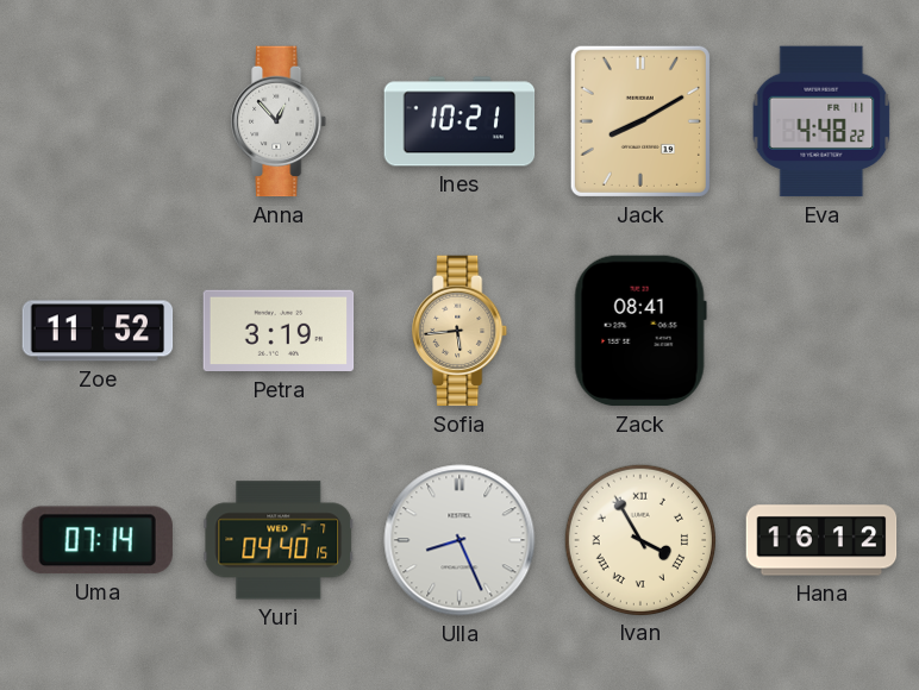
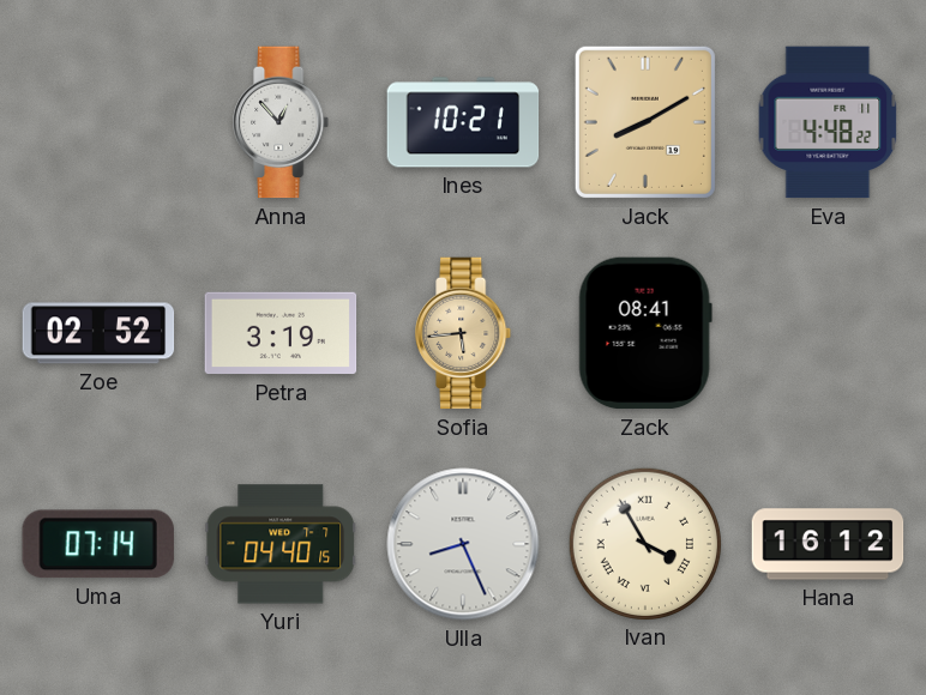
Zoe: 11:52 -> 02:52 (98, 333)
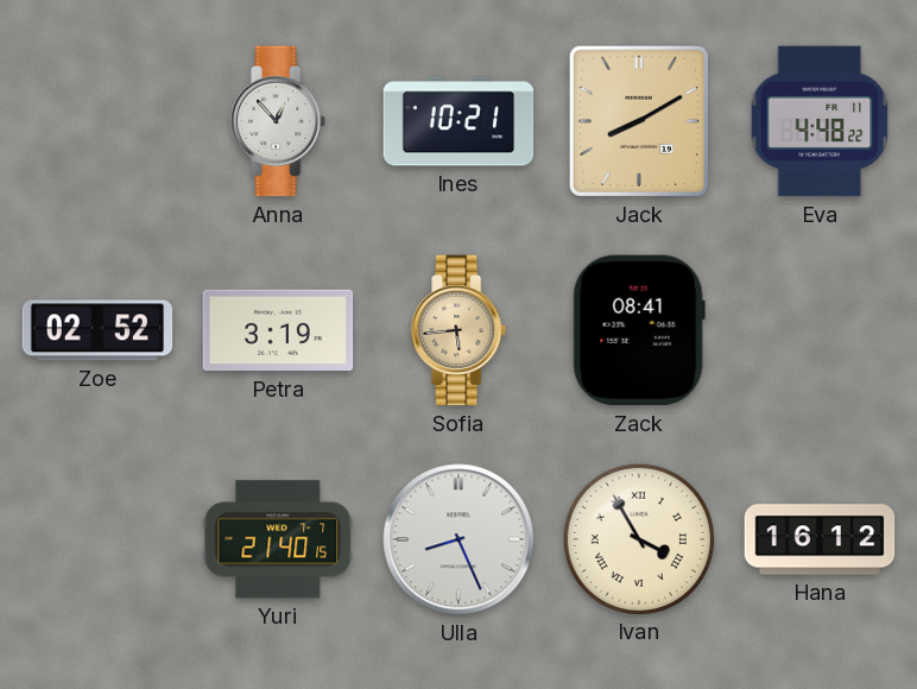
Uma: 07:14 -> none (98, 544)
Yuri: 04:40 -> 21:40 (278, 539)
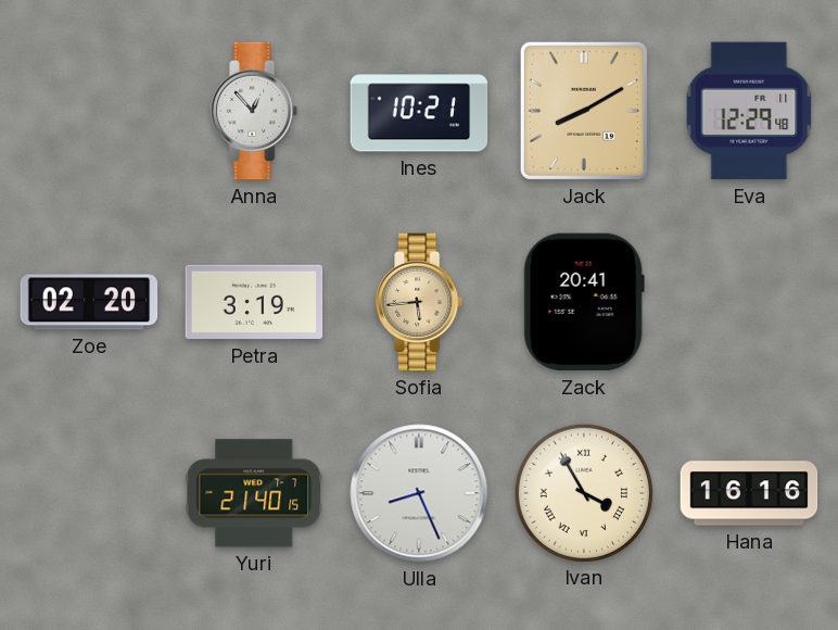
Eva: 4:48 -> 12:29 (749, 111)
Zoe: 02:52 -> 02:20 (89, 302)
Zack: 08:41 -> 20:41 (584, 302)
Hana: 16:12 -> 16:16 (749, 493)
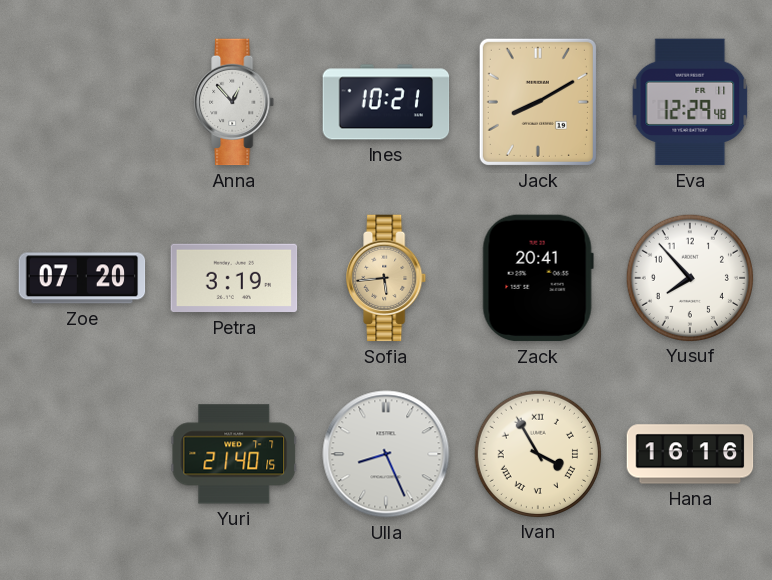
Zoe: 02:20 -> 07:20 (82, 278)
Yusuf: none -> 7:53 (689, 277)
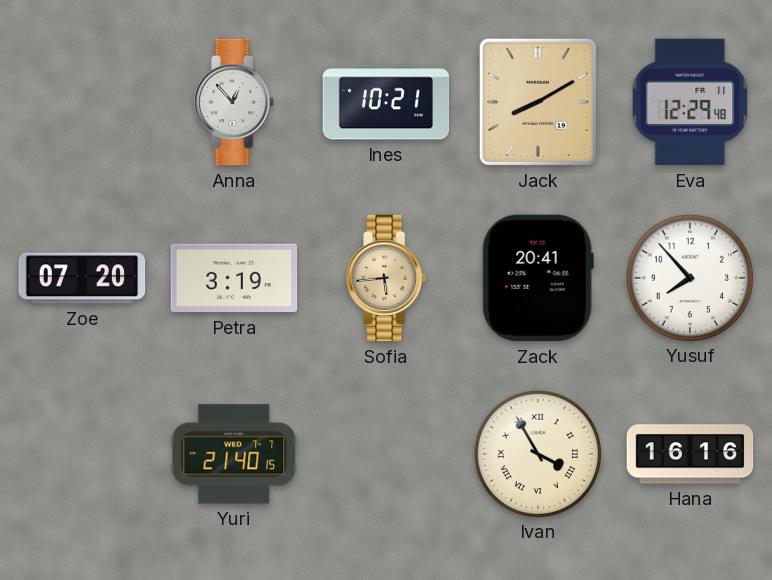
Ulla: 8:26 -> none (386, 454)
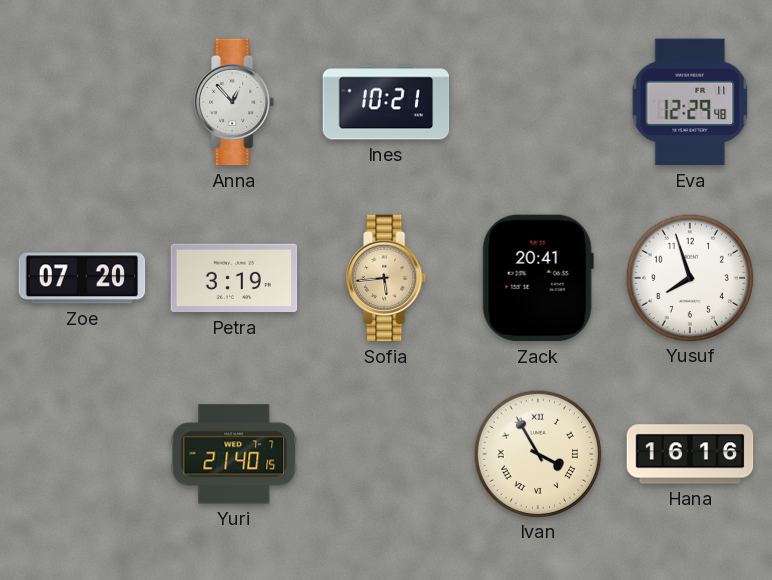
Jack: 8:10 -> none (538, 102)
Yusuf: 7:53 -> 7:57 (689, 277)
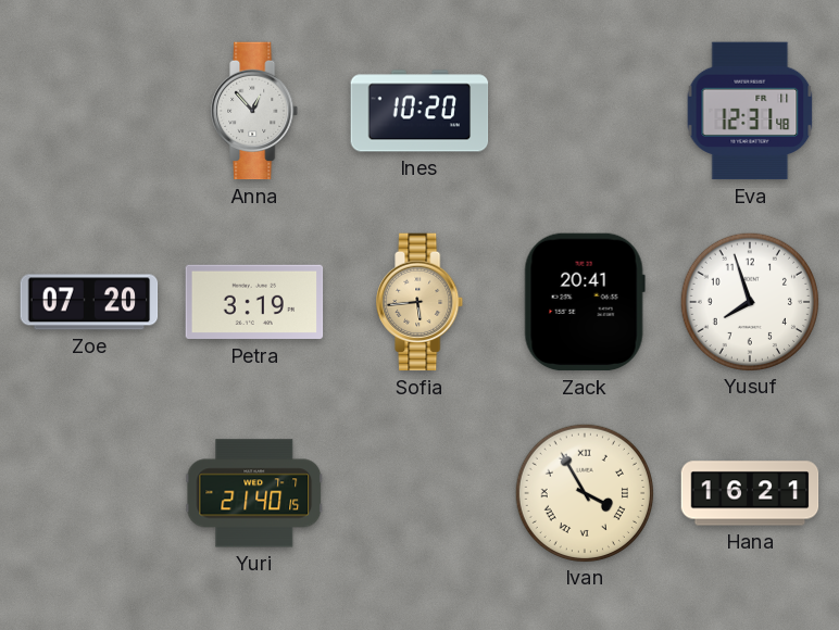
Ines: 10:21 -> 10:20 (420, 111)
Eva: 12:29 -> 12:31 (750, 111)
Hana: 16:16 -> 16:21 (750, 493)
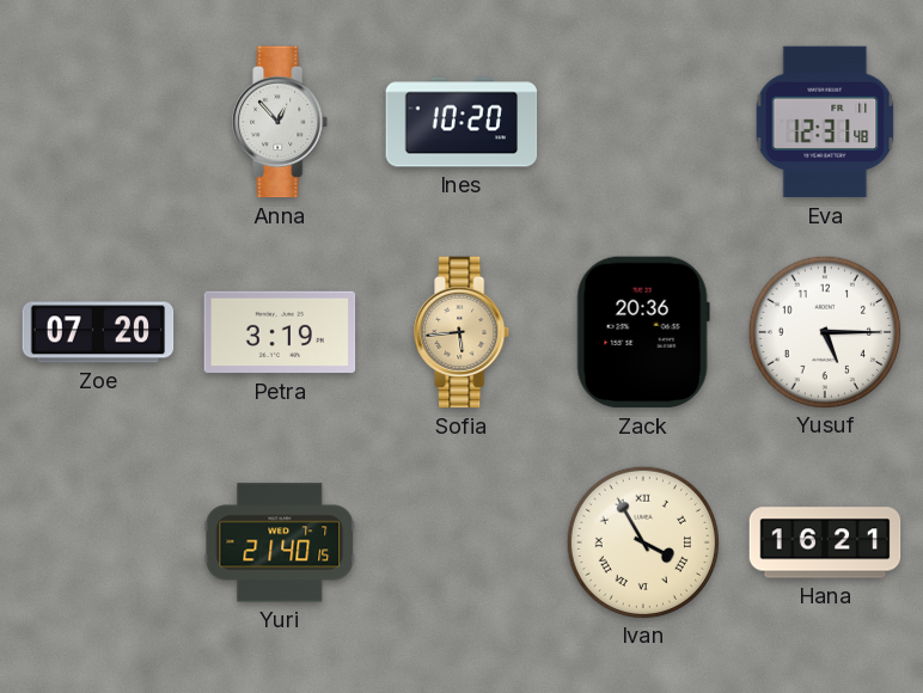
Zack: 20:41 -> 20:36 (643, 332)
Yusuf: 7:57 -> 5:15 (824, 331)
